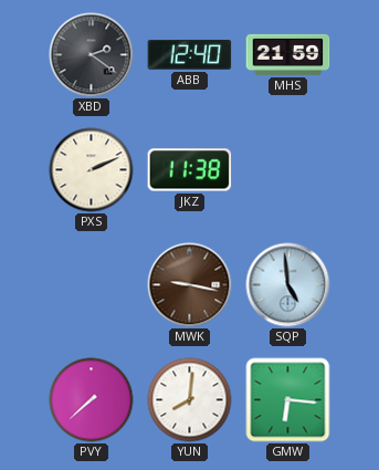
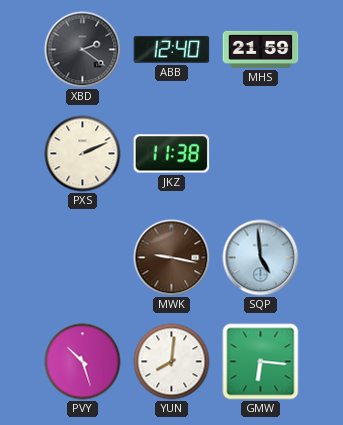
PVY: 7:38 -> 10:27 (83, 362)
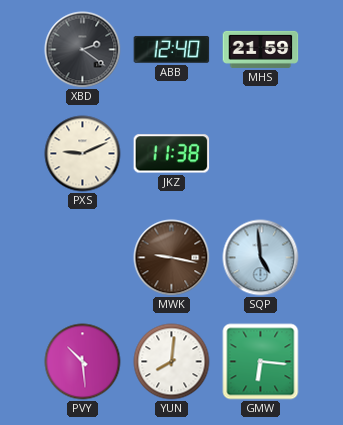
PXS: 2:11 -> 9:11 (83, 154)
PVY: 10:27 -> 10:29 (83, 362)
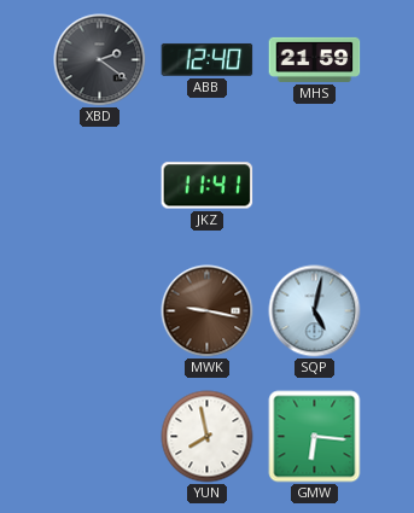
PXS: 9:11 -> none (83, 154)
JKZ: 11:38 -> 11:41 (208, 186)
SQP: 4:59 -> 5:02 (315, 311)
PVY: 10:29 -> none (83, 362)
YUN: 8:01 -> 7:58 (208, 437)
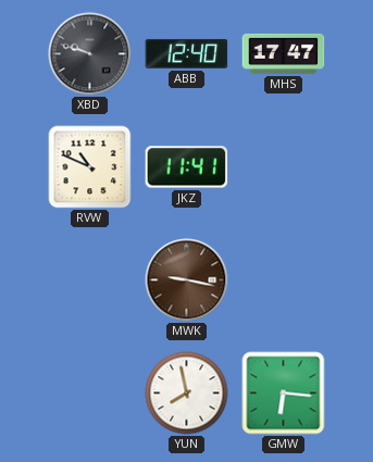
XBD: 2:21 -> 9:48 (90, 54)
MHS: 21:59 -> 17:47 (284, 53)
RVW: none -> 10:49 (90, 167)
SQP: 5:02 -> none (315, 311)
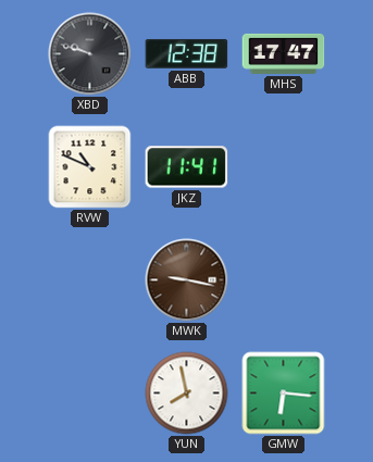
ABB: 12:40 -> 12:38 (187, 53)
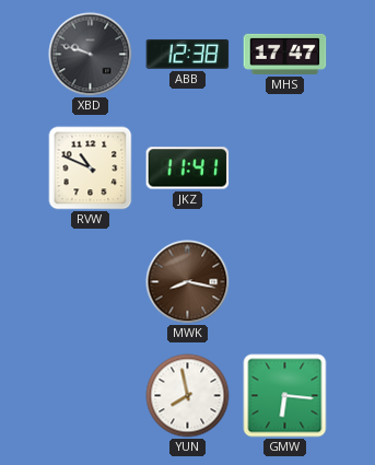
MWK: 9:17 -> 8:17 (188, 282)
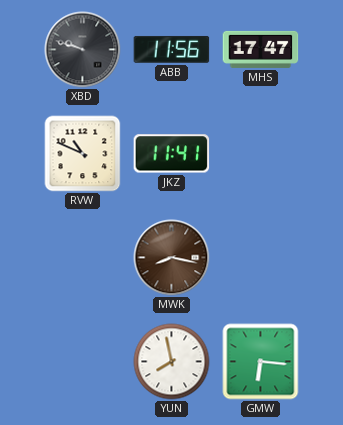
ABB: 12:38 -> 11:56 (172, 49)
